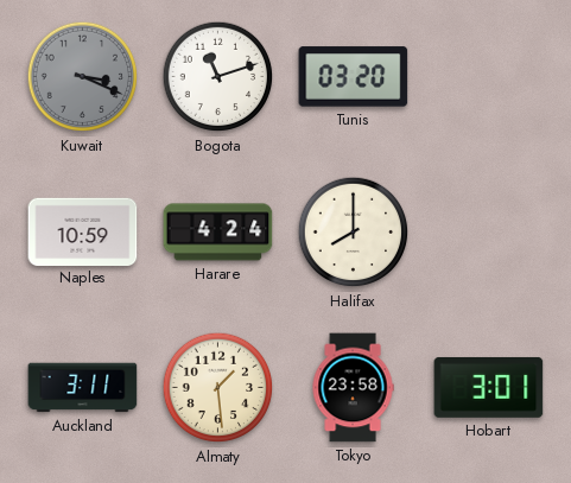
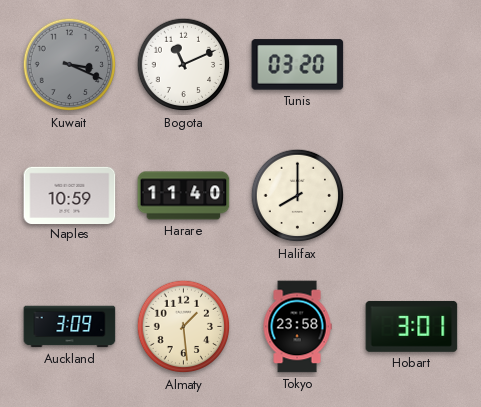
Bogota: 11:12 -> 11:11 (184, 65)
Harare: 4:24 -> 11:40 (184, 196)
Auckland: 3:11 -> 3:09 (70, 327)
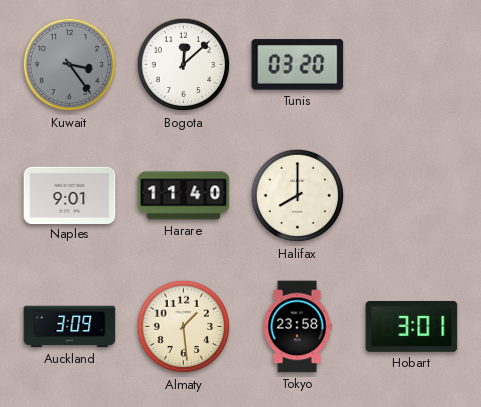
Kuwait: 3:19 -> 3:24 (70, 65)
Bogota: 11:11 -> 12:08 (184, 65)
Naples: 10:59 -> 9:01 (70, 195)
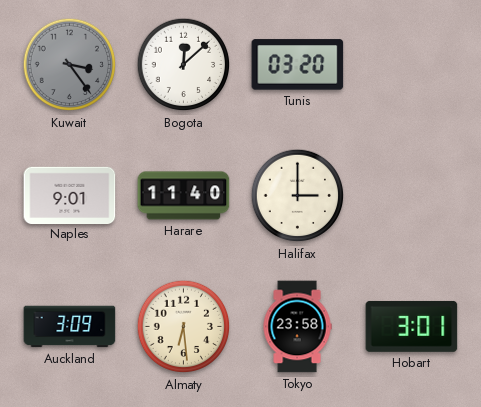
Halifax: 8:00 -> 3:00 (298, 196)
Almaty: 1:29 -> 6:29 (184, 327)
